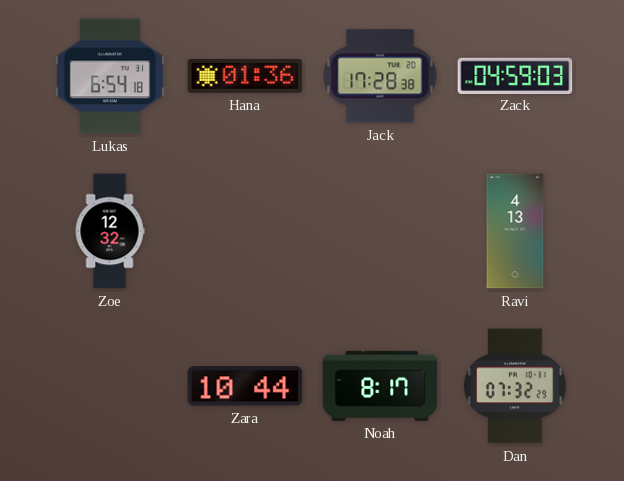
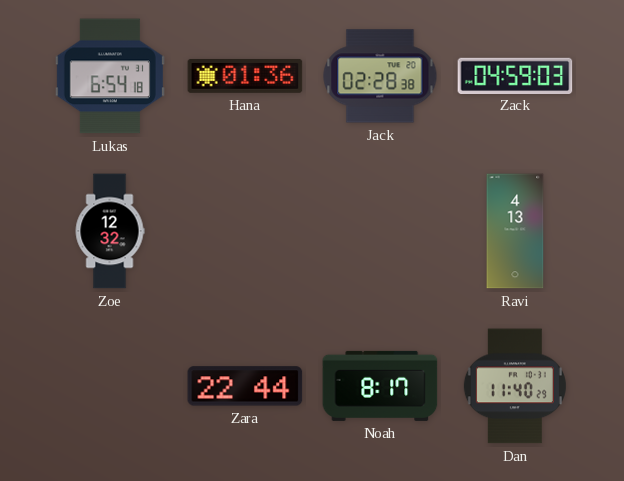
Jack: 17:28 -> 02:28 (380, 76)
Zara: 10:44 -> 22:44 (245, 386)
Dan: 07:32 -> 11:40 (515, 386)
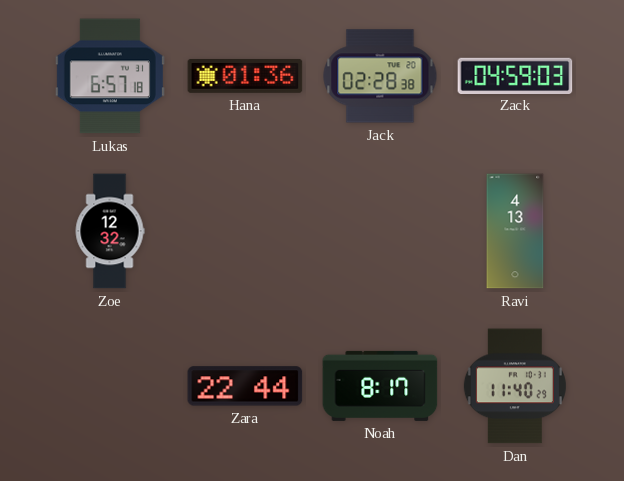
Lukas: 6:54 -> 6:57 (110, 76)
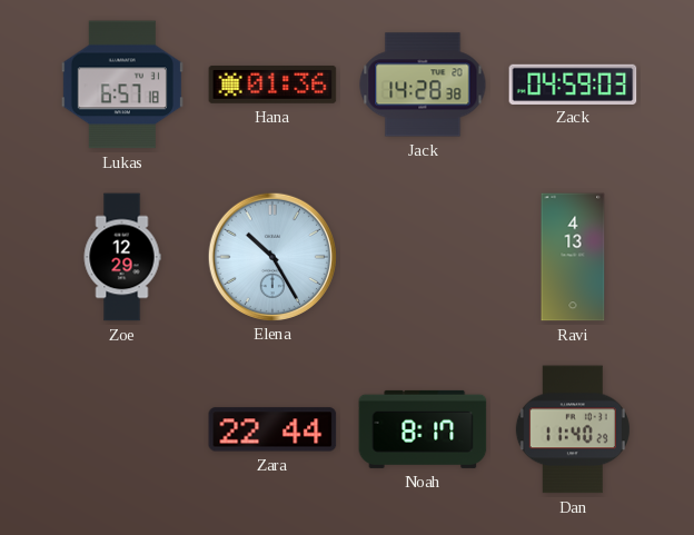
Jack: 02:28 -> 14:28 (423, 85)
Zoe: 12:32 -> 12:29 (122, 257)
Elena: none -> 10:25 (271, 256)
